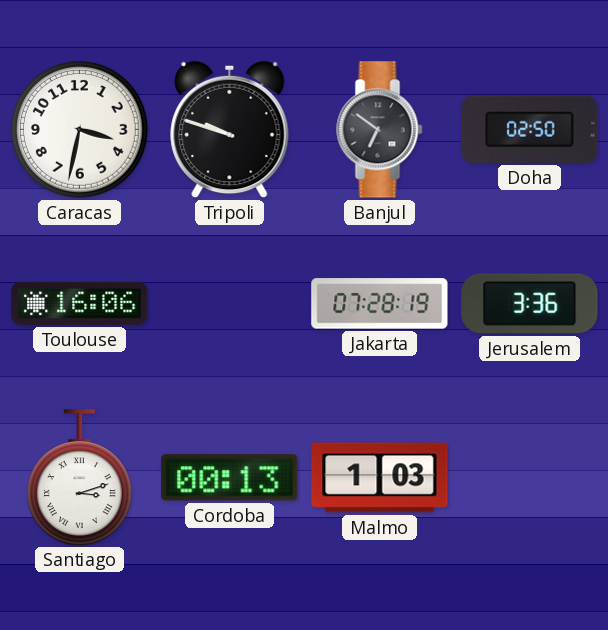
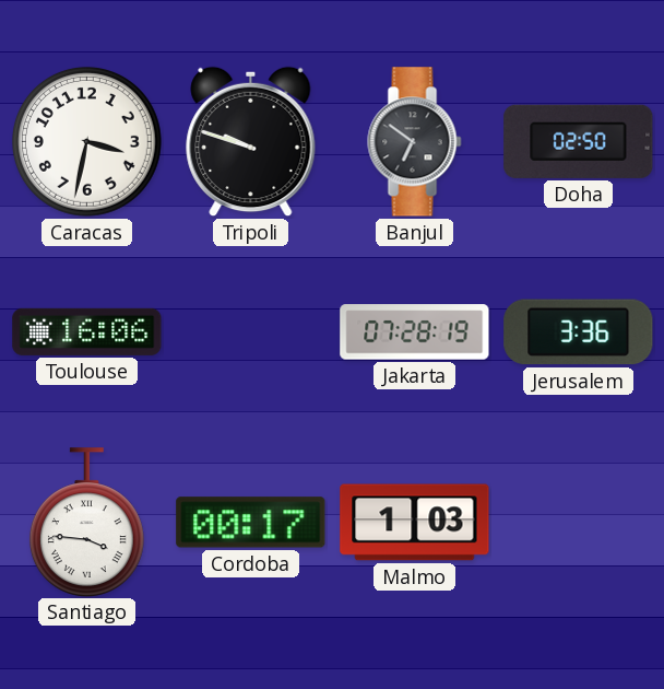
Santiago: 3:12 -> 3:46 (86, 522)
Cordoba: 00:13 -> 00:17 (251, 523)
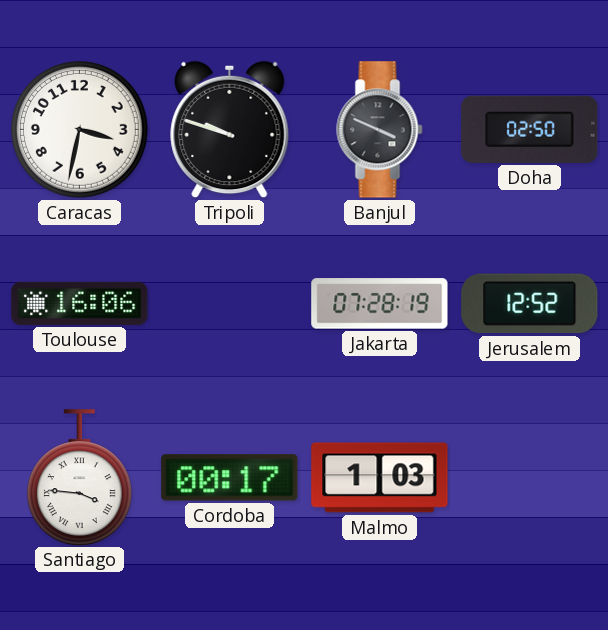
Banjul: 6:51 -> 3:49 (380, 130)
Jerusalem: 3:36 -> 12:52 (530, 304)
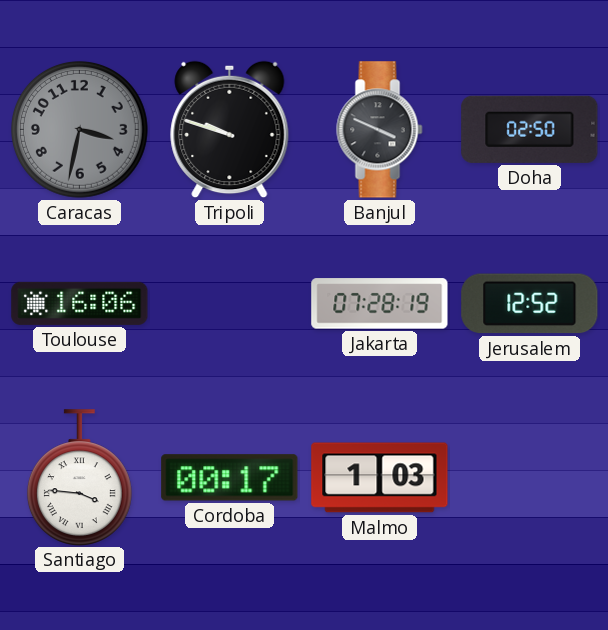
Caracas dial: white -> grey (79, 129)
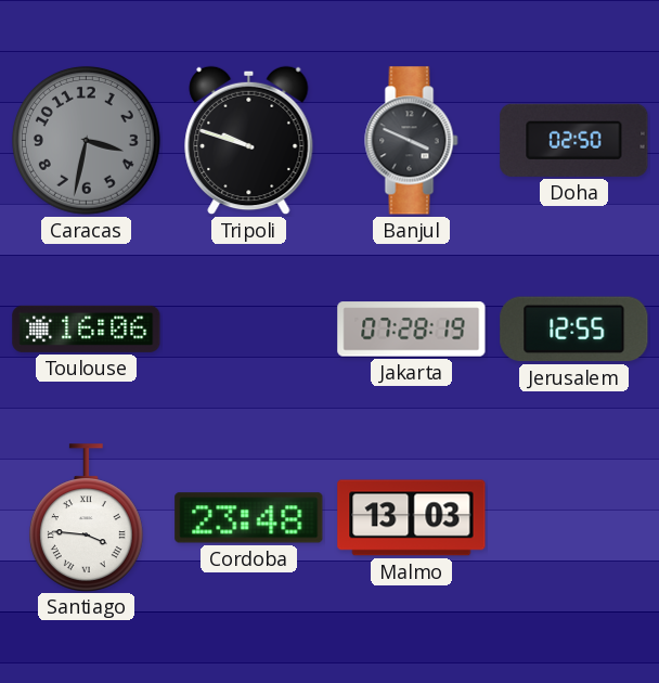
Jerusalem: 12:52 -> 12:55 (574, 330)
Cordoba: 00:17 -> 23:48 (249, 518)
Malmo: 1:03 -> 13:03 (412, 518)
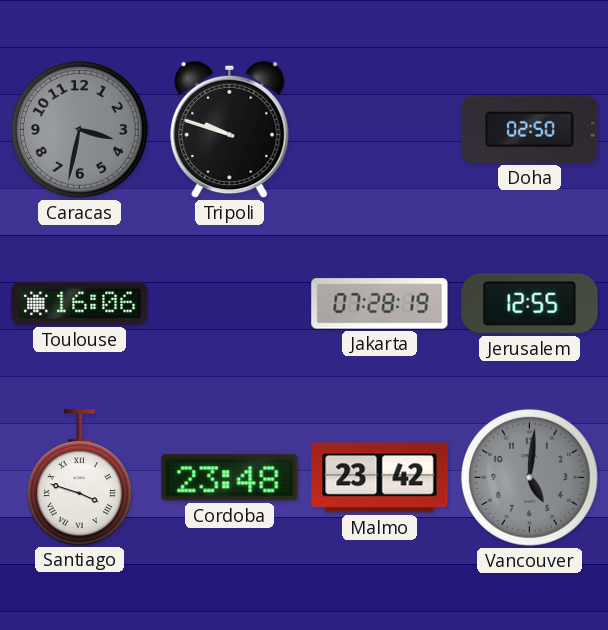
Banjul: 3:49 -> none (412, 141)
Santiago: 3:46 -> 3:48 (79, 477)
Malmo: 13:03 -> 23:42 (380, 478)
Vancouver: none -> 5:01 (529, 477)
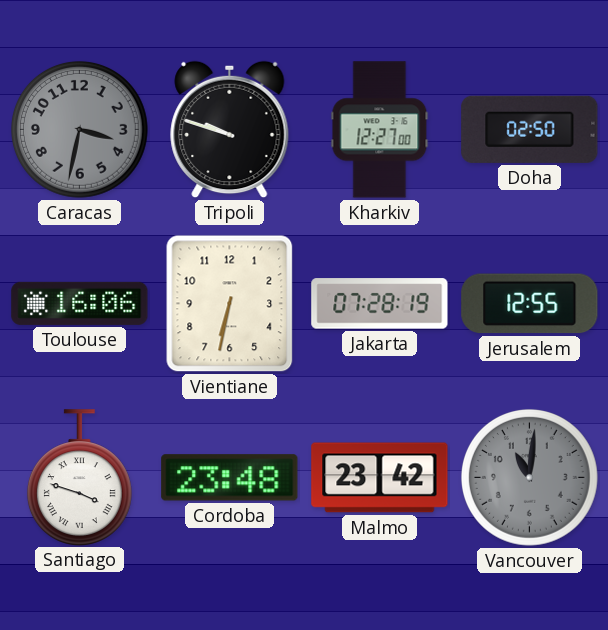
Kharkiv: none -> 12:27 (380, 130)
Vientiane: none -> 6:32 (230, 304)
Vancouver: 5:01 -> 11:01 (529, 477)
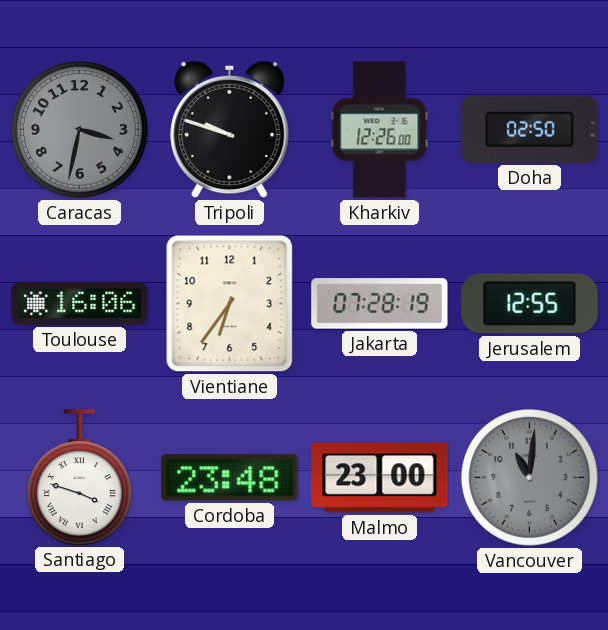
Kharkiv: 12:27 -> 12:26 (380, 130)
Vientiane: 6:32 -> 6:36 (230, 304)
Malmo: 23:42 -> 23:00 (380, 478)
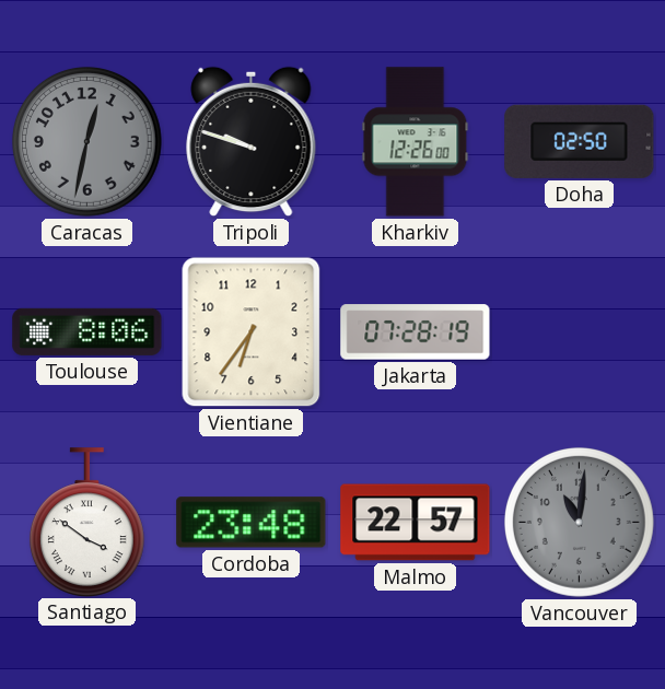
Caracas: 3:32 -> 12:32 (86, 141)
Toulouse: 16:06 -> 8:06 (87, 331)
Jerusalem: 12:55 -> none (530, 304)
Santiago: 3:48 -> 3:51 (86, 522)
Malmo: 23:00 -> 22:57 (416, 523)
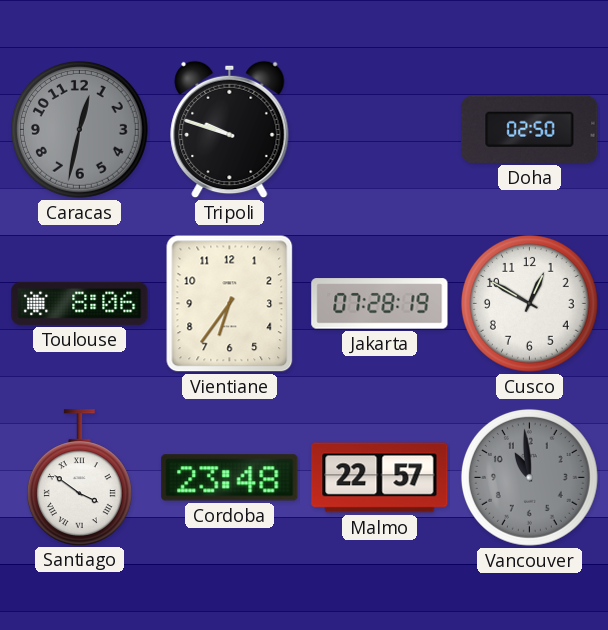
Kharkiv: 12:26 -> none (416, 142)
Cusco: none -> 12:50 (529, 303)
Vancouver: 11:01 -> 10:59 (529, 477)
